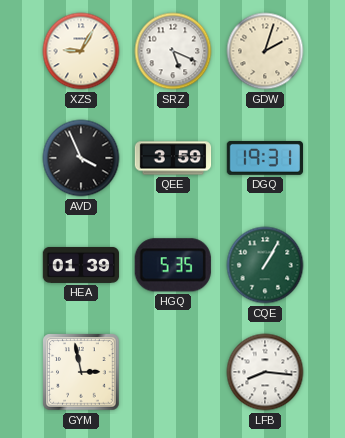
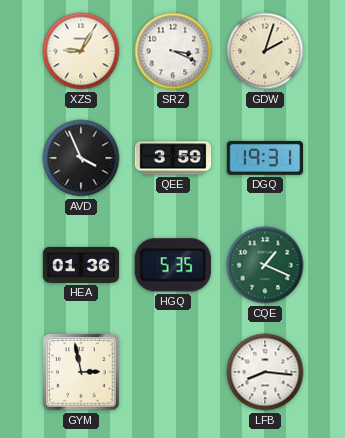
SRZ: 5:19 -> 3:19 (173, 51)
HEA: 01:39 -> 01:36 (81, 265)
CQE: 1:05 -> 1:19 (265, 265)
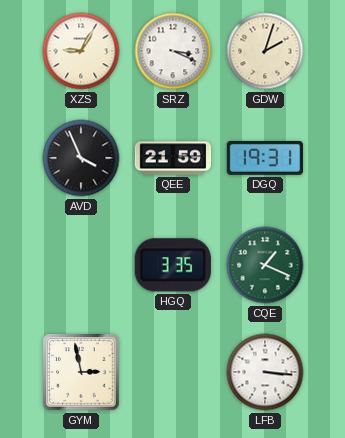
QEE: 3:59 -> 21:59 (173, 158)
HEA: 01:36 -> none (81, 265)
HGQ: 5:35 -> 3:35 (173, 265)
LFB: 8:16 -> 3:16 (265, 372)
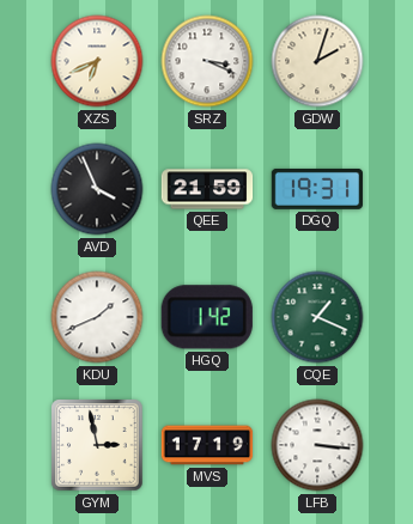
XZS: 9:05 -> 6:41 (97, 61)
KDU: none -> 1:41 (97, 317)
HGQ: 3:35 -> 1:42 (207, 317)
MVS: none -> 17:19 (207, 445)
